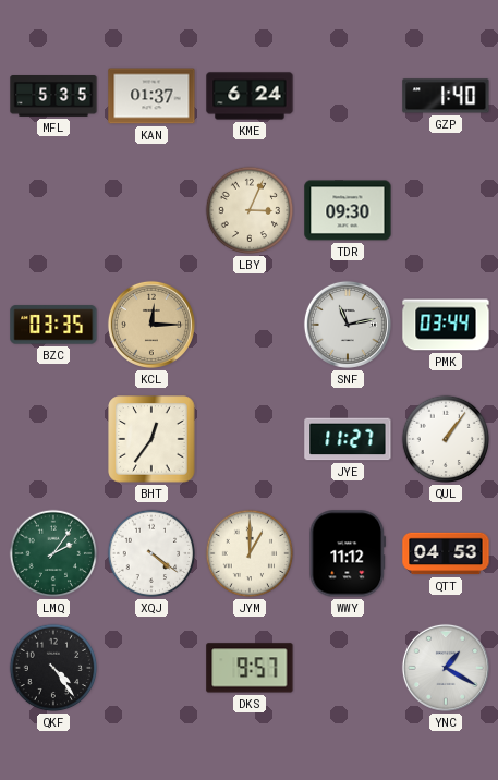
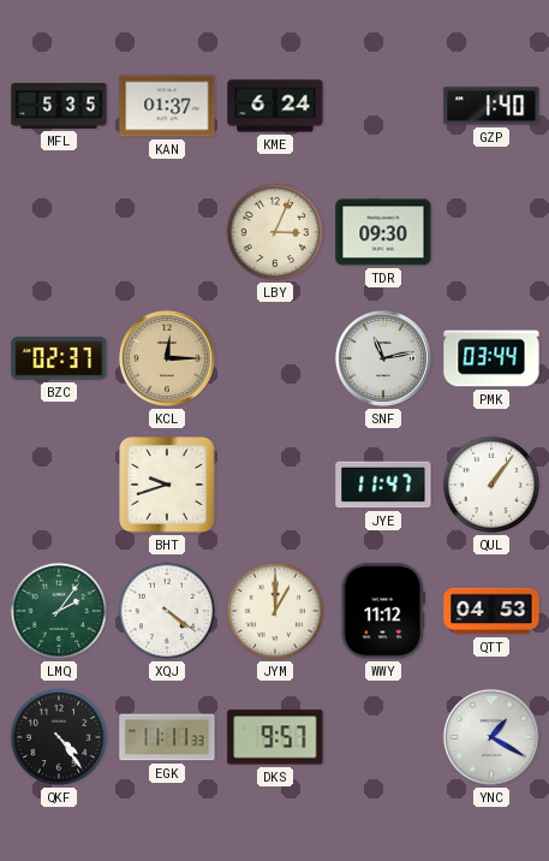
BZC: 03:35 -> 02:37 (59, 358)
BHT: 12:36 -> 9:42 (167, 485)
JYE: 11:27 -> 11:47 (383, 485)
EGK: none -> 11:11 (167, 737)
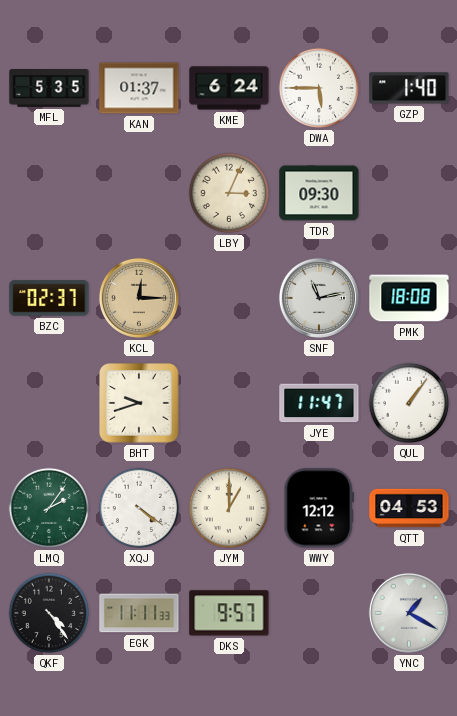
DWA: none -> 5:45 (319, 88)
PMK: 03:44 -> 18:08 (409, 298)
WWY: 11:12 -> 12:12 (319, 508)
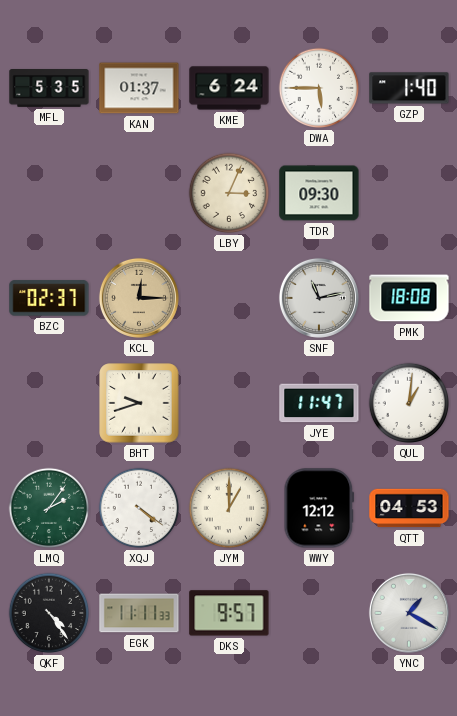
QUL: 1:06 -> 1:01 (409, 403)
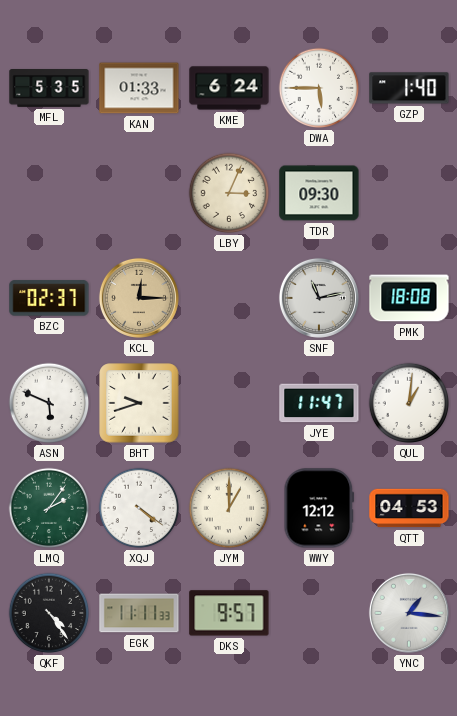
KAN: 01:37 -> 01:33 (139, 88)
ASN: none -> 5:49 (49, 403)
YNC: 1:20 -> 1:16 (409, 613)
